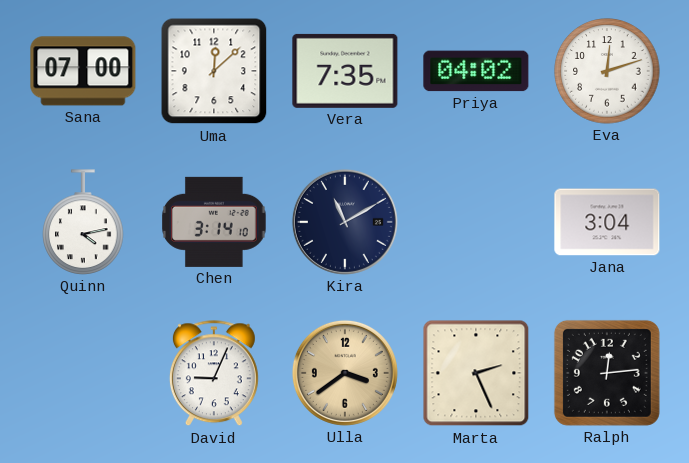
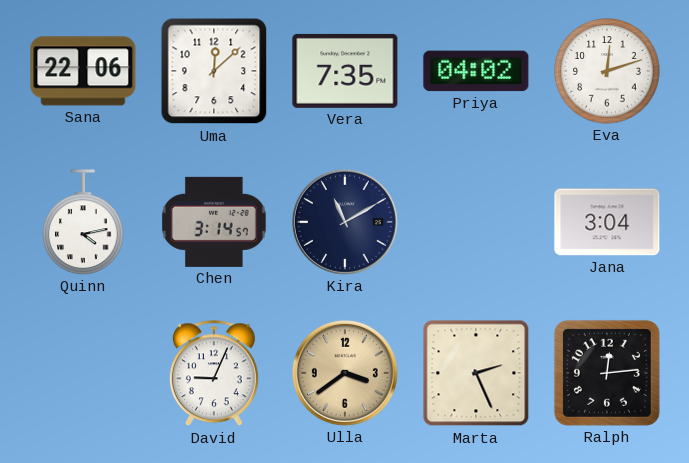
Sana: 07:00 -> 22:06 (83, 71)
Chen: 3:14:10 -> 3:14:57 (214, 222)
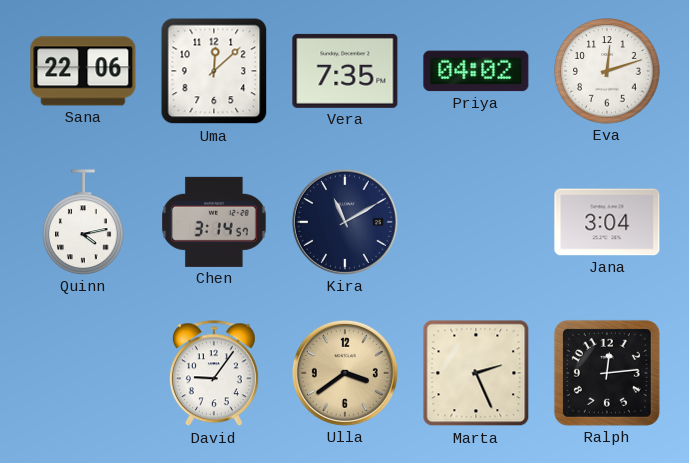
David: 9:04 -> 9:06 (214, 374)
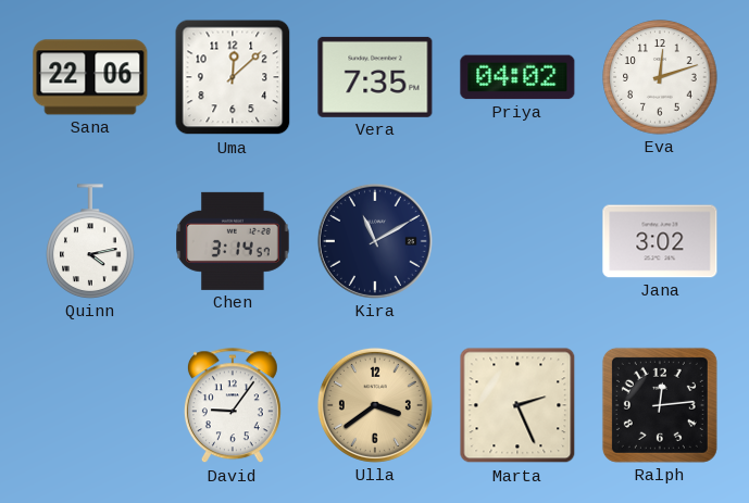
Jana: 3:04 -> 3:02 (660, 241)
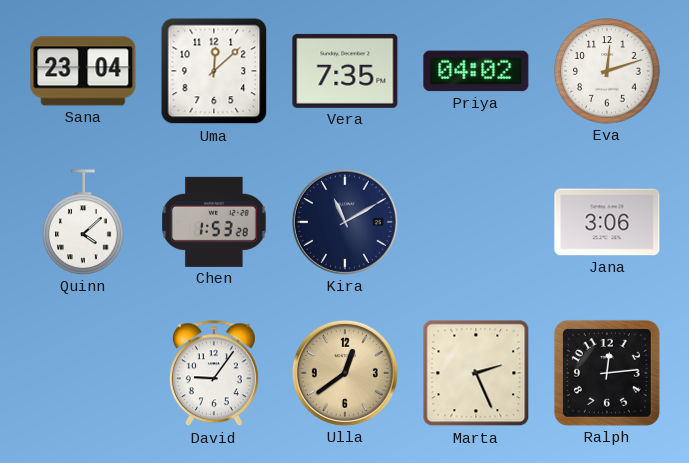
Sana: 22:06 -> 23:04 (83, 71)
Quinn: 4:13 -> 4:08 (83, 222)
Chen: 3:14 -> 1:53 (214, 222)
Jana: 3:02 -> 3:06 (607, 222)
Ulla: 3:39 -> 12:39 (345, 373)
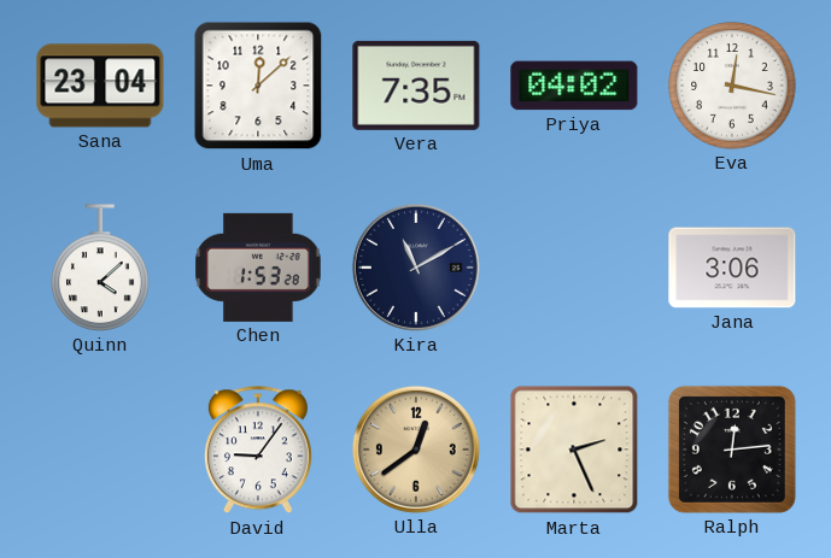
Eva: 12:12 -> 12:17 (732, 86)
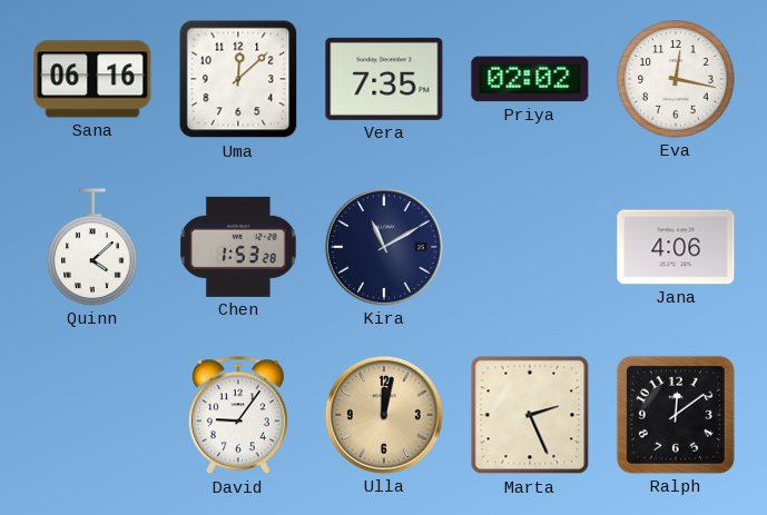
Sana: 23:04 -> 06:16 (92, 79)
Priya: 04:02 -> 02:02 (530, 79)
Jana: 3:06 -> 4:06 (676, 247)
Ulla: 12:39 -> 12:02 (384, 415)
Ralph: 12:14 -> 12:09 (676, 415)
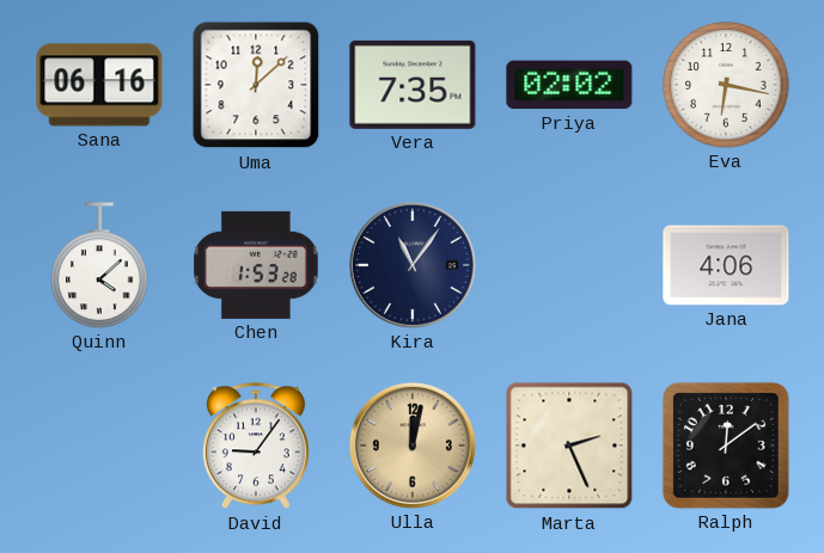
Eva: 12:17 -> 6:17 (726, 85)
Kira: 11:10 -> 11:06 (413, 265)
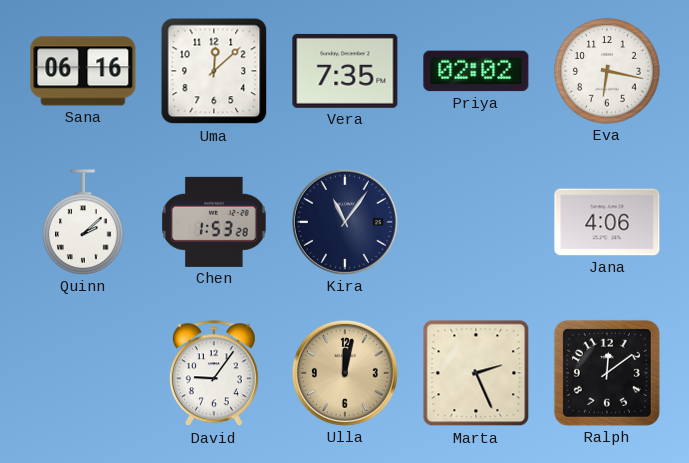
Quinn: 4:08 -> 2:08 (83, 222)
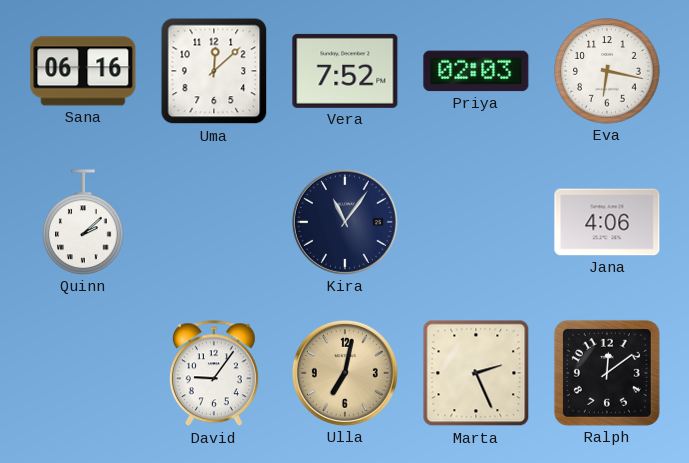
Vera: 7:35 -> 7:52 (345, 71)
Priya: 02:02 -> 02:03 (476, 71)
Chen: 1:53 -> none (214, 222)
Ulla: 12:02 -> 7:02 (345, 373)
